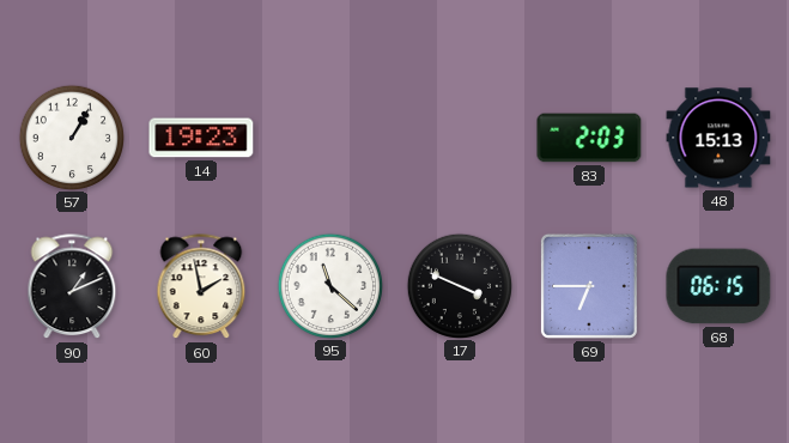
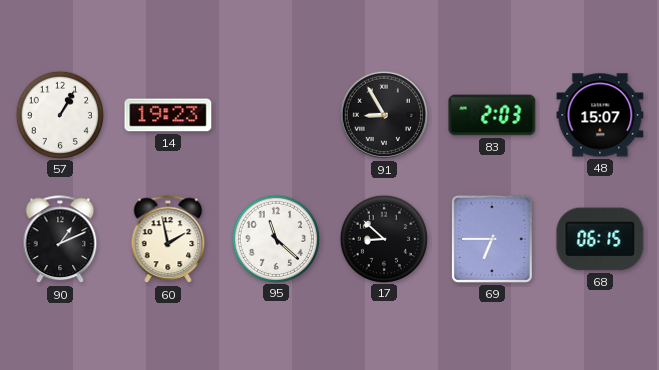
91: none -> 8:55 (384, 115)
48: 15:13 -> 15:07 (600, 115)
17: 3:49 -> 8:52 (383, 238)
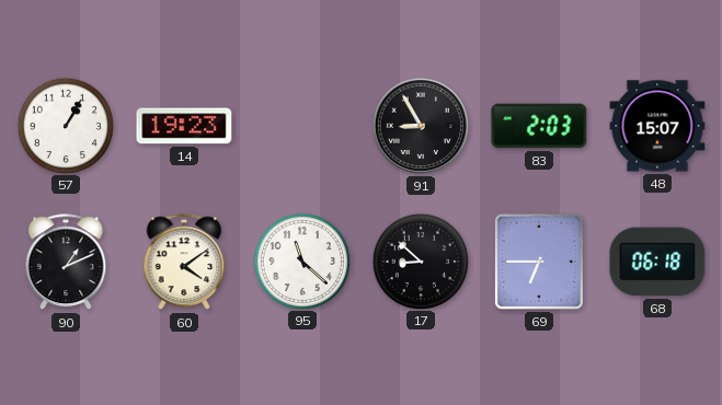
60: 1:58 -> 4:09 (184, 263)
68: 06:15 -> 06:18 (657, 262)
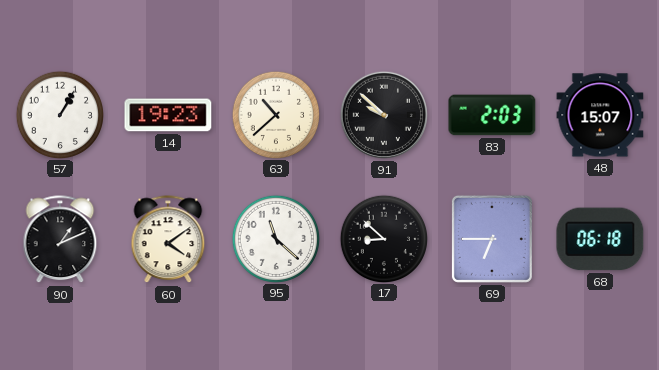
63: none -> 10:38 (275, 114)
91: 8:55 -> 9:52 (384, 115)
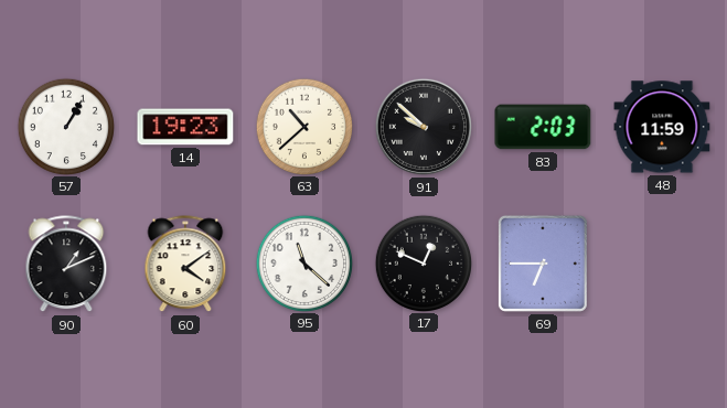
48: 15:07 -> 11:59 (662, 127)
17: 8:52 -> 12:49 (423, 262)
68: 06:18 -> none (600, 239)
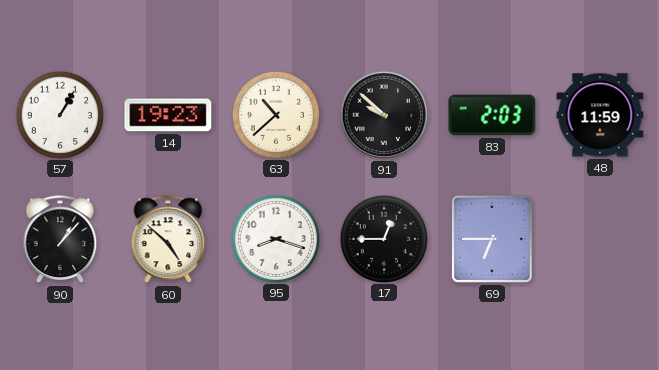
90: 1:11 -> 1:07 (60, 240)
60: 4:09 -> 4:52 (168, 240)
95: 11:22 -> 8:18 (275, 238)
17: 12:49 -> 12:45 (383, 238)
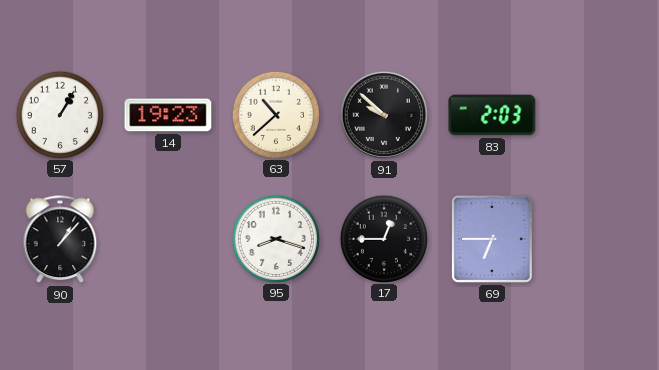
48: 11:59 -> none (600, 115)
60: 4:52 -> none (168, 240)
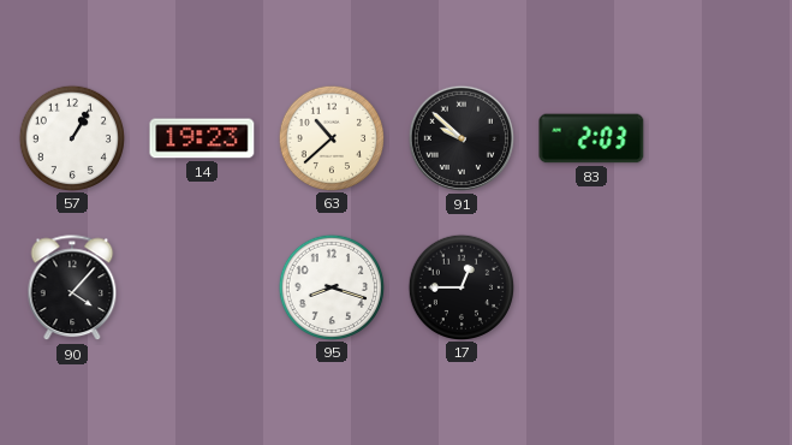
90: 1:07 -> 4:07 (72, 289)
69: 6:45 -> none (492, 239)
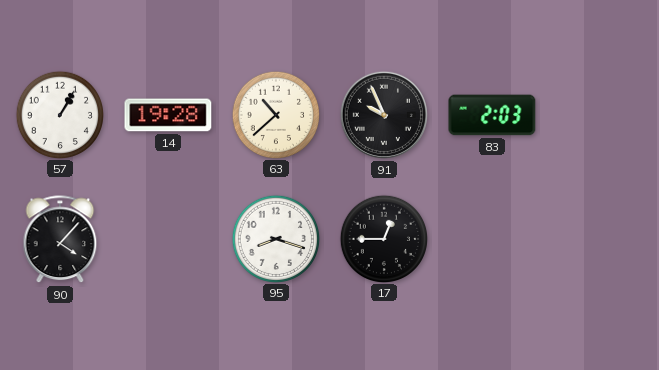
14: 19:23 -> 19:28 (168, 115)
91: 9:52 -> 9:56 (384, 115)
